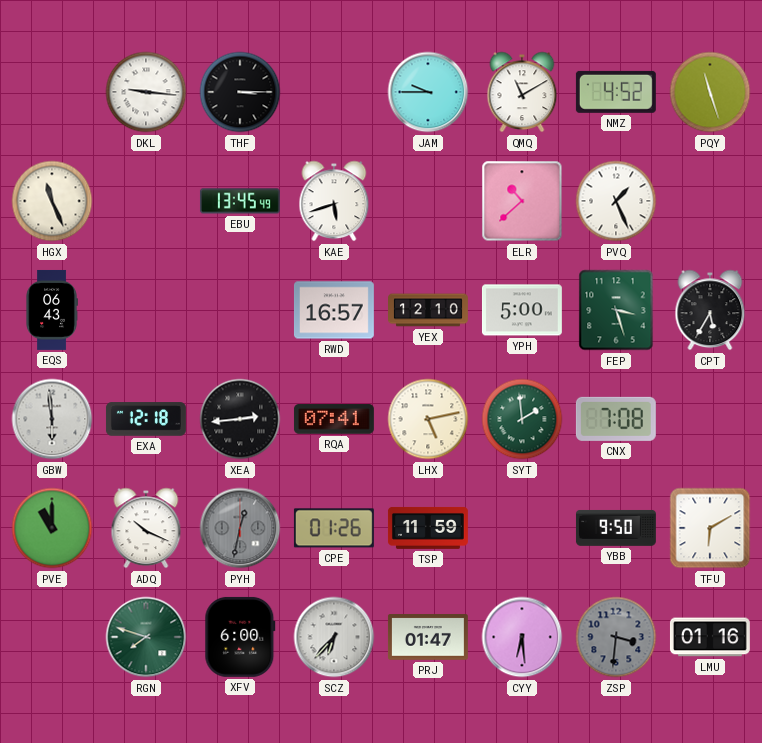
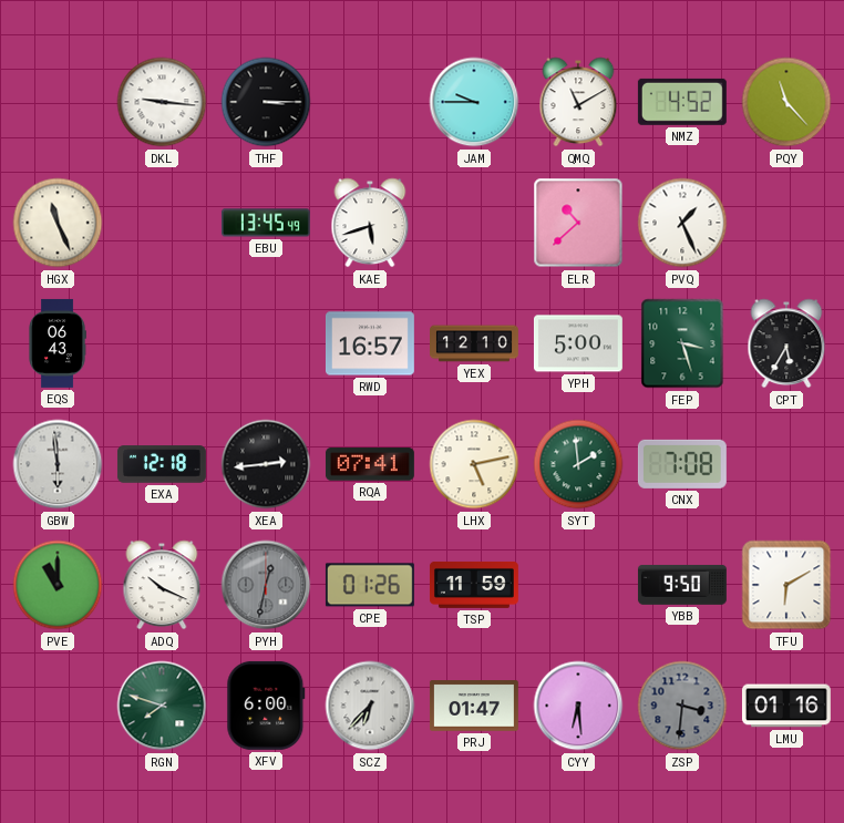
PQY: 11:27 -> 11:23 (786, 102)
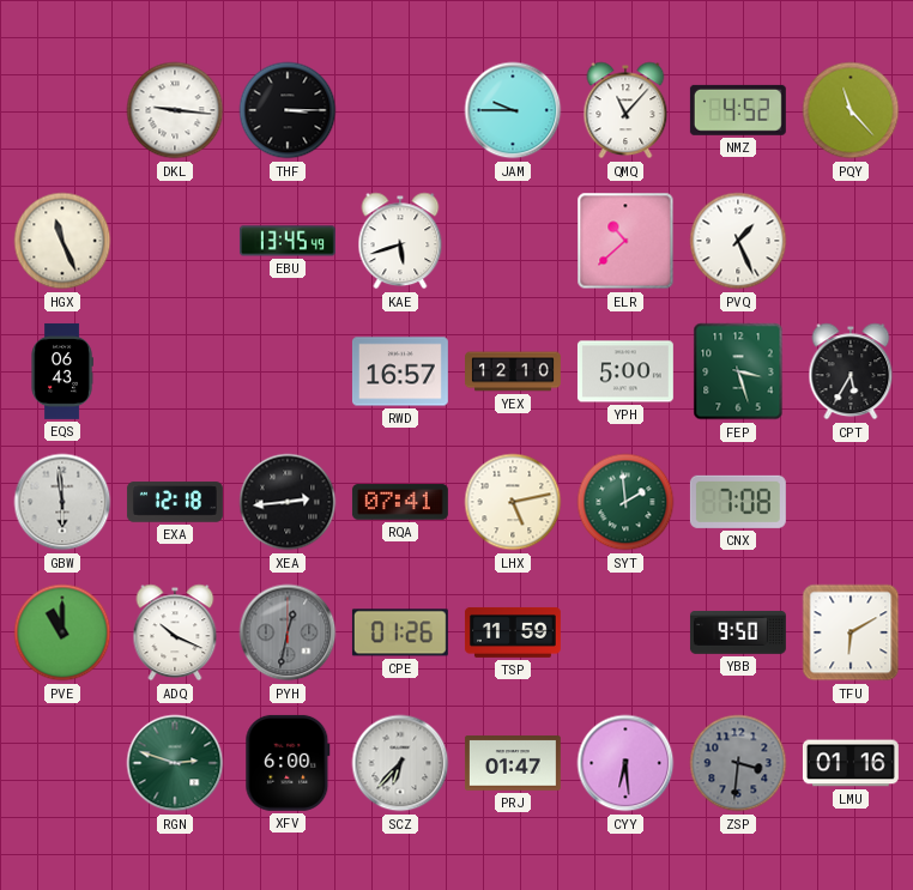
QMQ: 11:10 -> 11:07 (625, 110)
RGN: 7:48 -> 2:48 (175, 763)
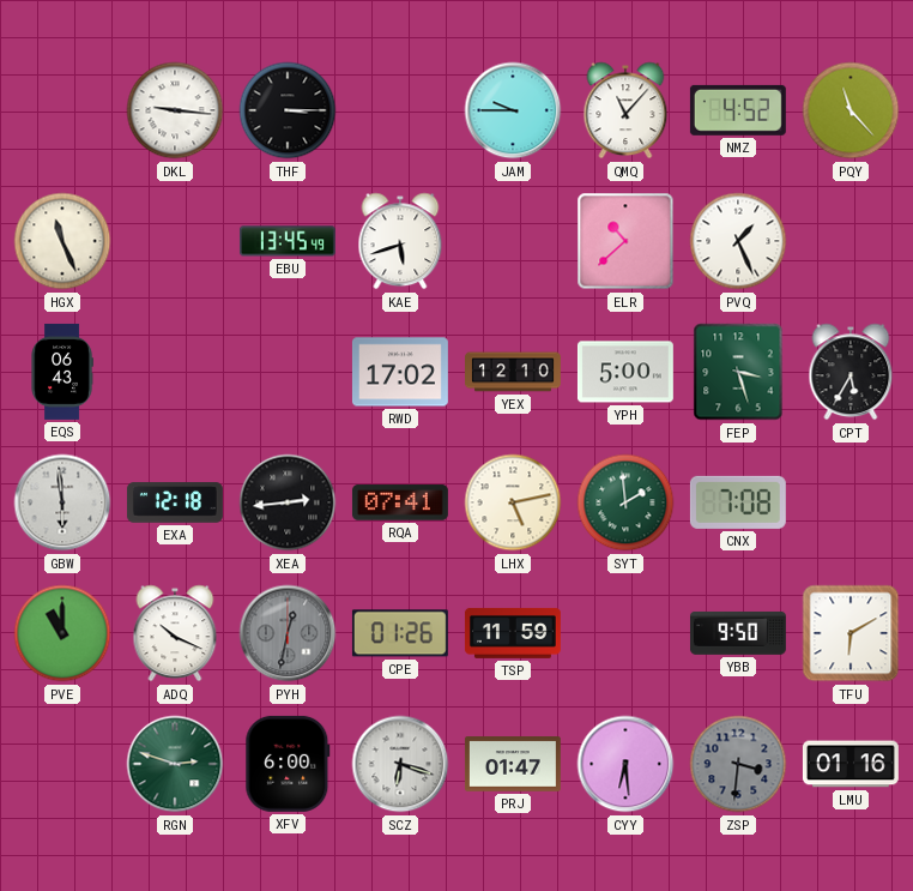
RWD: 16:57 -> 17:02 (400, 372)
SCZ: 6:37 -> 6:18 (400, 764)
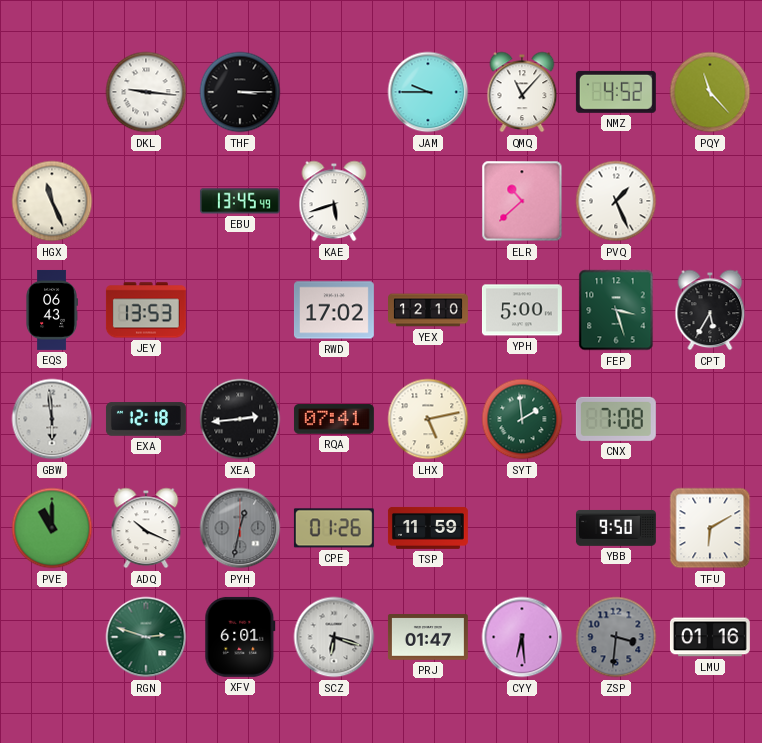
JEY: none -> 13:53 (146, 310)
XFV: 6:00 -> 6:01 (240, 637)
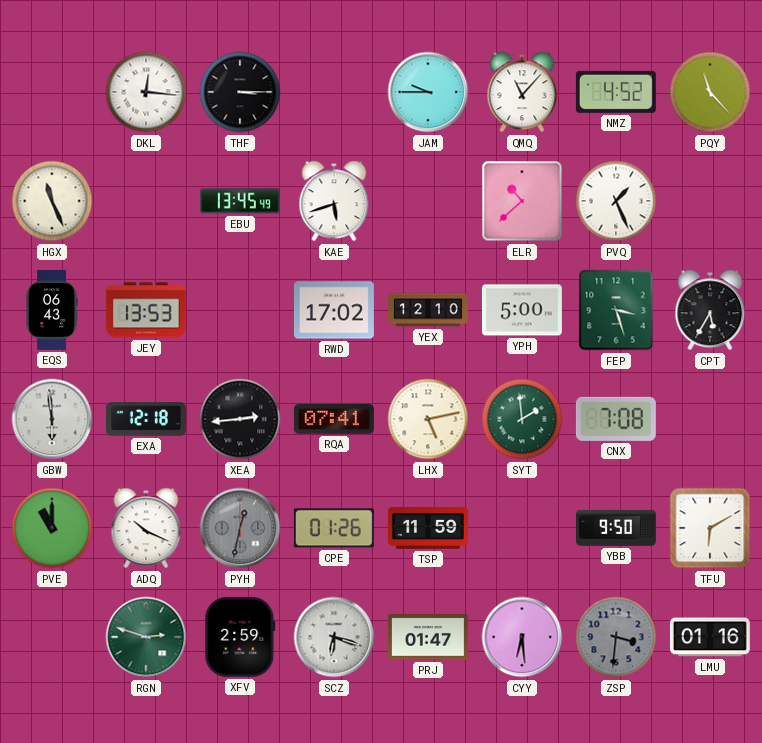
DKL: 9:16 -> 12:16 (146, 92)
XFV: 6:01 -> 2:59 (240, 637)
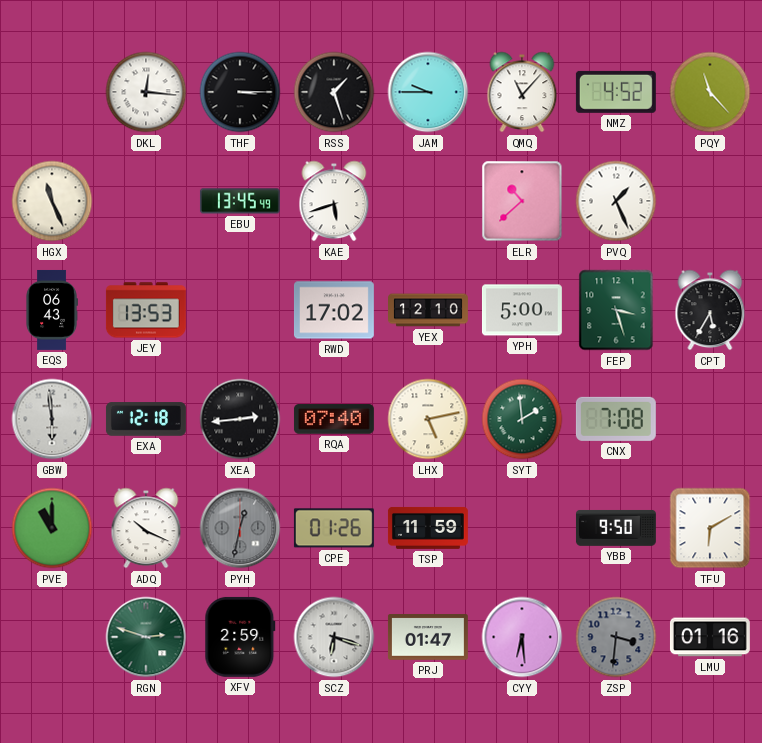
RSS: none -> 1:27 (334, 92)
RQA: 07:41 -> 07:40 (334, 419)
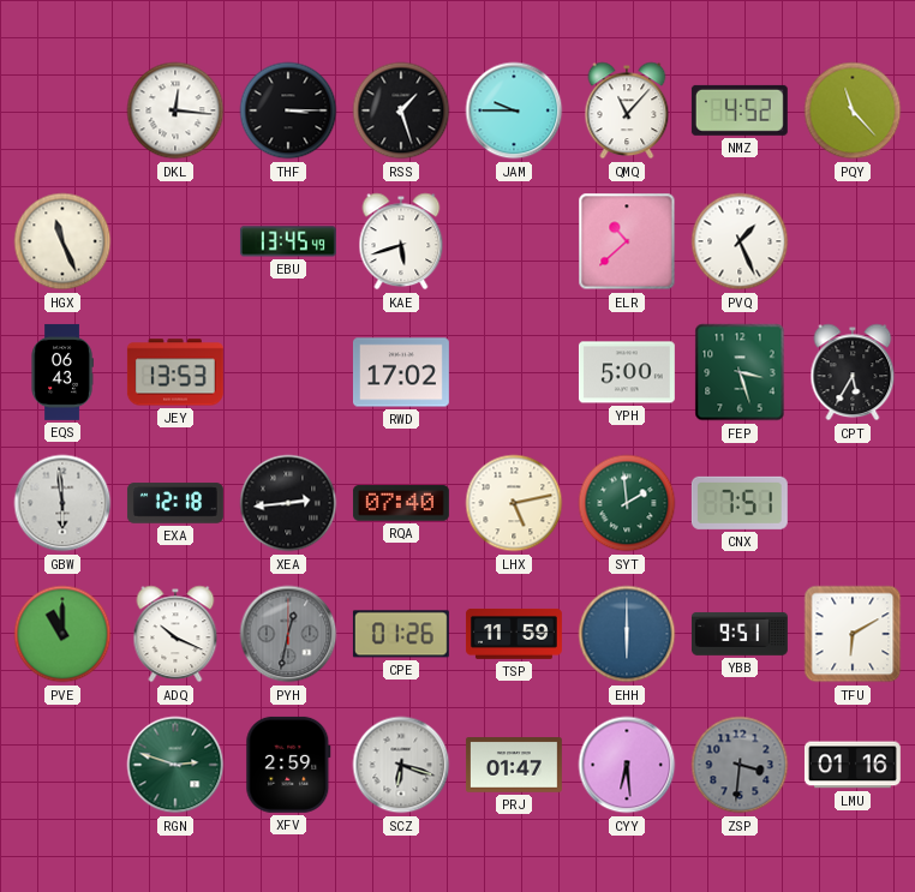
YEX: 12:10 -> none (429, 310)
CNX: 7:08 -> 7:51 (740, 503)
EHH: none -> 6:00 (627, 634)
YBB: 9:50 -> 9:51 (740, 634)
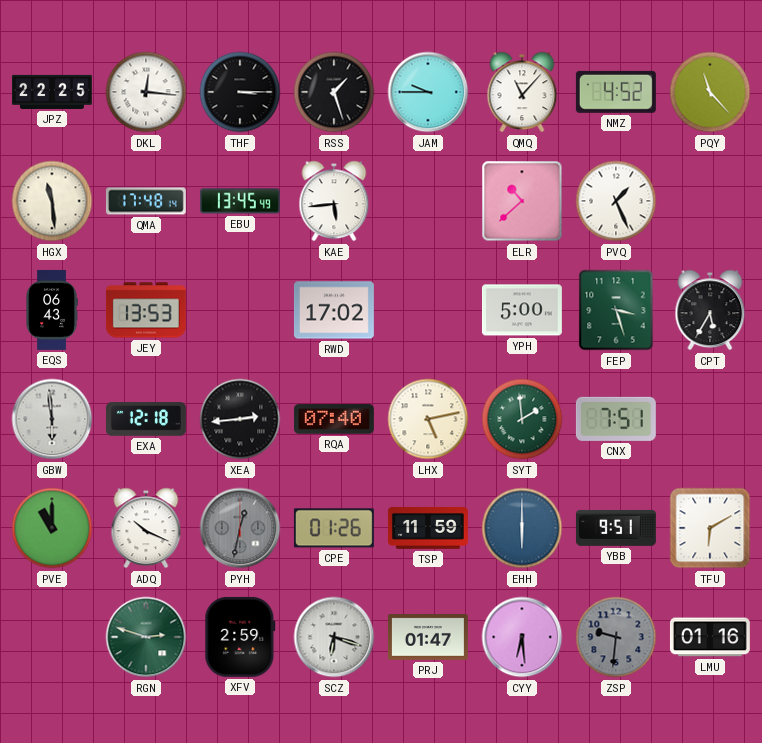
JPZ: none -> 22:25 (53, 92)
HGX: 11:26 -> 11:29 (52, 201)
QMA: none -> 17:48 (146, 201)
KAE: 5:42 -> 5:44 (334, 201)
ZSP: 3:31 -> 9:31 (616, 637)
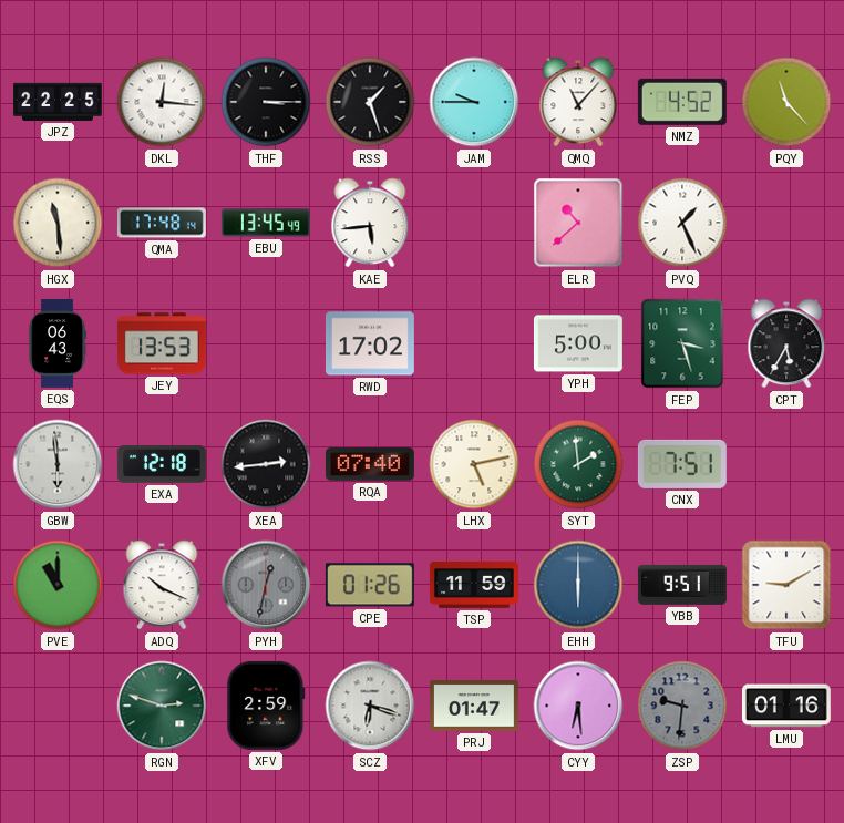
TFU: 6:10 -> 9:10 (786, 585)
